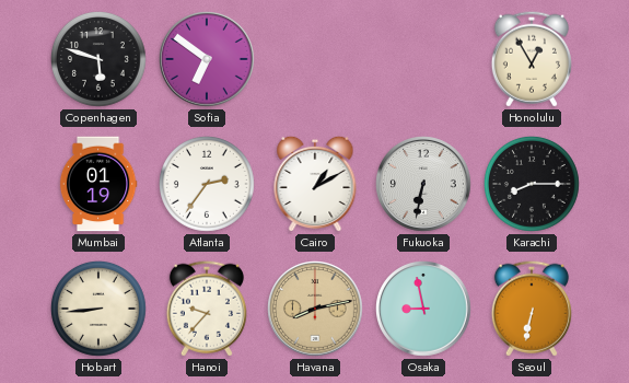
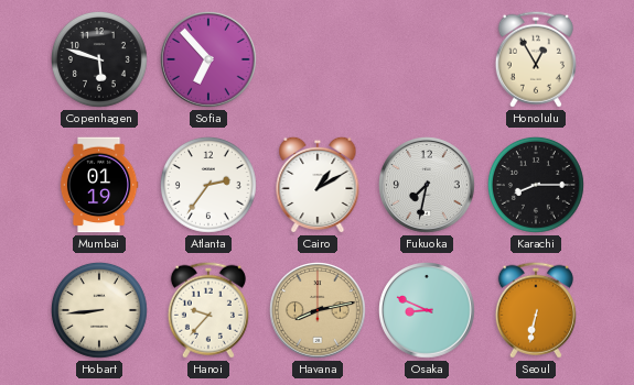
Sofia: 6:51 -> 6:53 (209, 61)
Fukuoka: 6:32 -> 7:32 (428, 186)
Osaka: 8:58 -> 8:49 (428, 311)
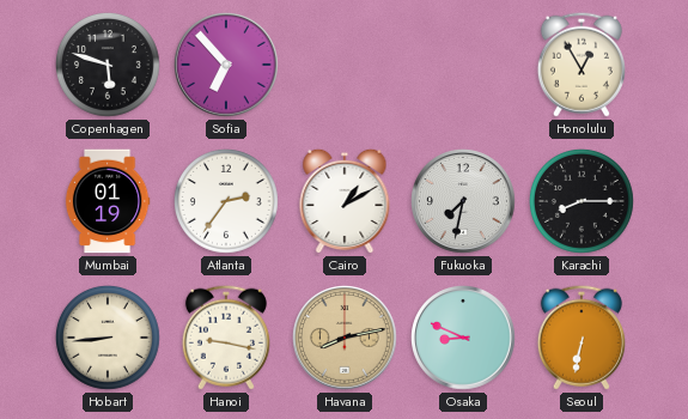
Hanoi: 9:37 -> 9:17 (226, 338)
